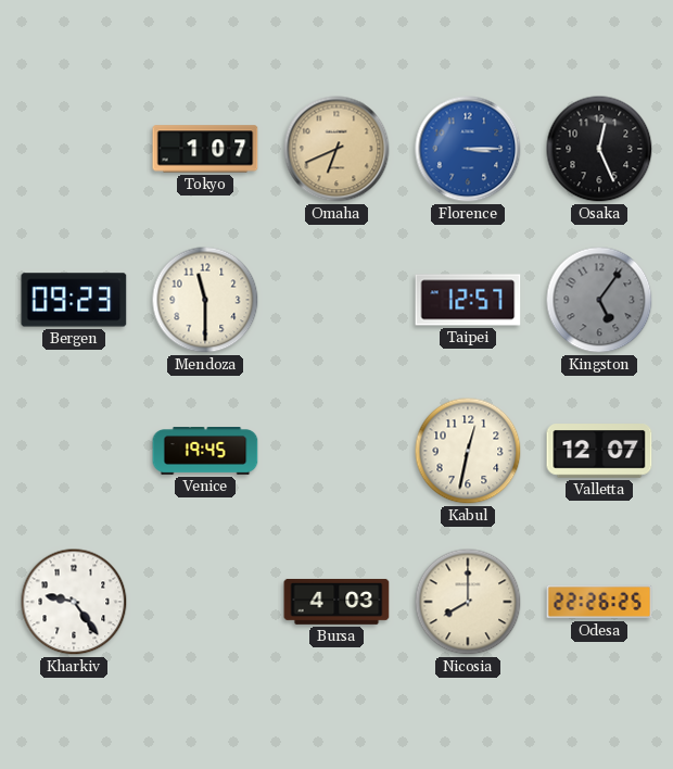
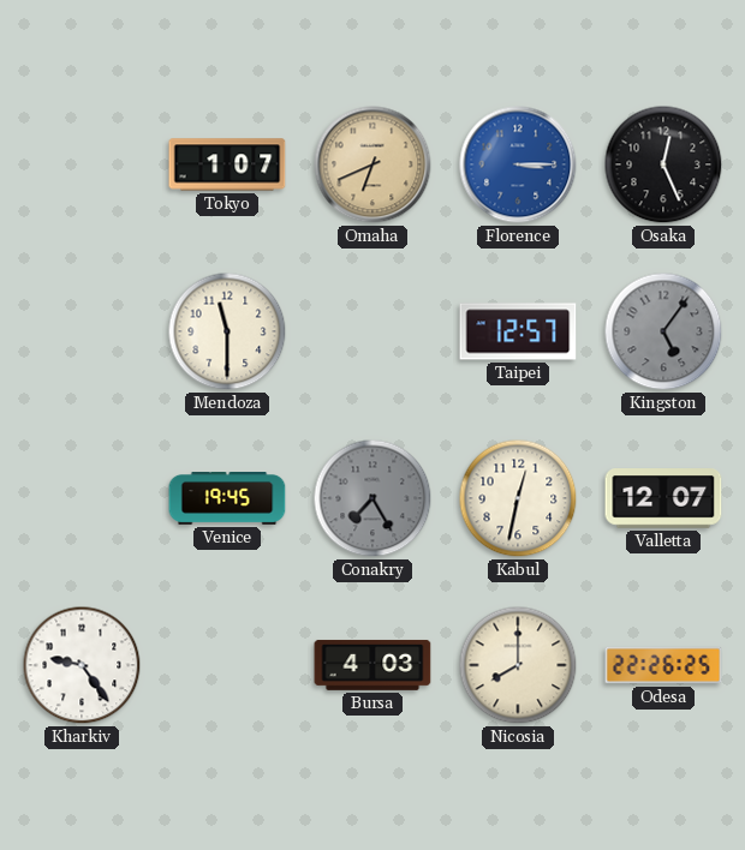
Bergen: 09:23 -> none (74, 300)
Conakry: none -> 7:25 (372, 498)
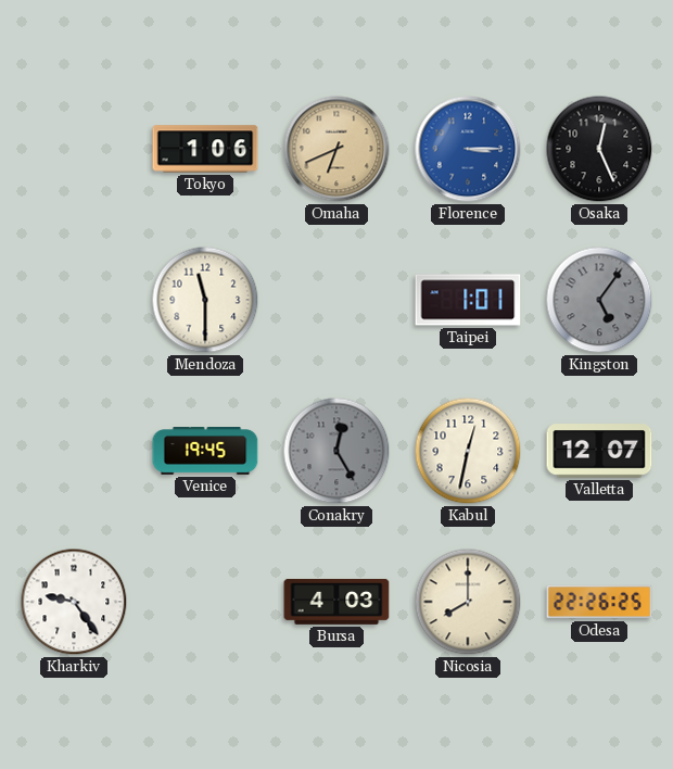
Tokyo: 1:07 -> 1:06 (205, 149)
Taipei: 12:57 -> 1:01 (468, 300)
Conakry: 7:25 -> 12:25 (336, 451)
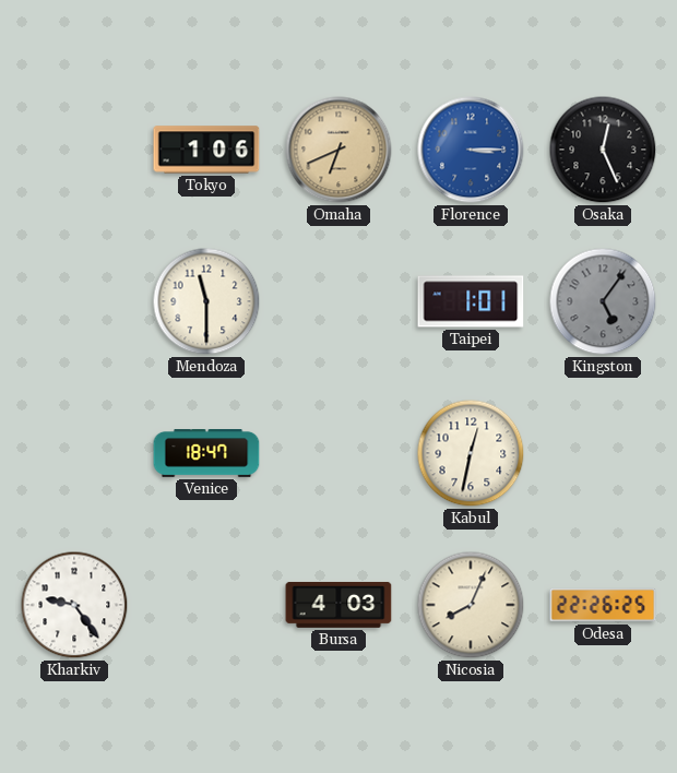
Venice: 19:45 -> 18:47 (206, 454)
Conakry: 12:25 -> none (336, 451)
Valletta: 12:07 -> none (599, 451)
Nicosia: 8:00 -> 8:04 (471, 605)
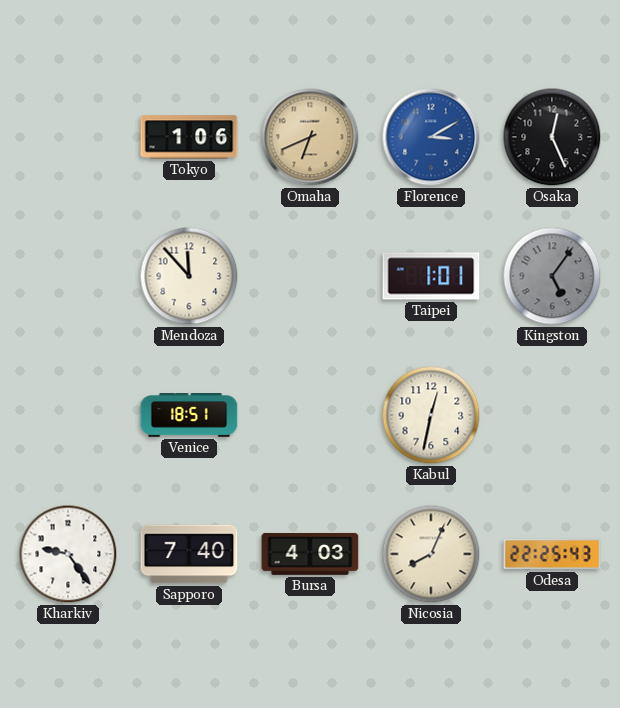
Florence: 3:15 -> 3:10 (431, 137)
Mendoza: 11:30 -> 11:53 (189, 276)
Venice: 18:47 -> 18:51 (189, 416)
Sapporo: none -> 7:40 (189, 554)
Odesa: 22:26 -> 22:25 (552, 554)
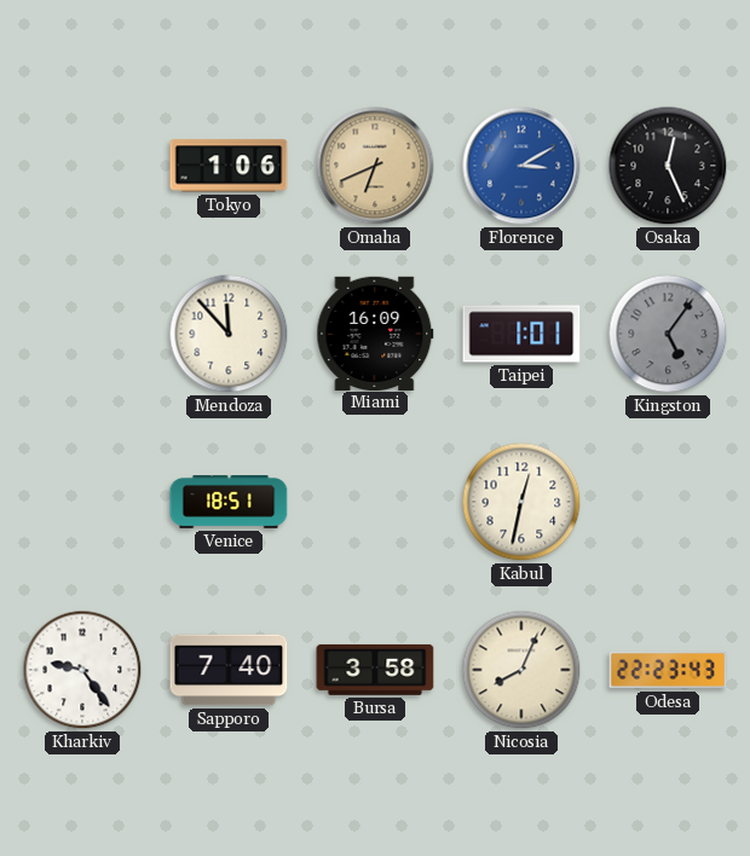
Miami: none -> 16:09 (375, 332)
Bursa: 4:03 -> 3:58 (375, 670)
Odesa: 22:25 -> 22:23 (668, 670)
